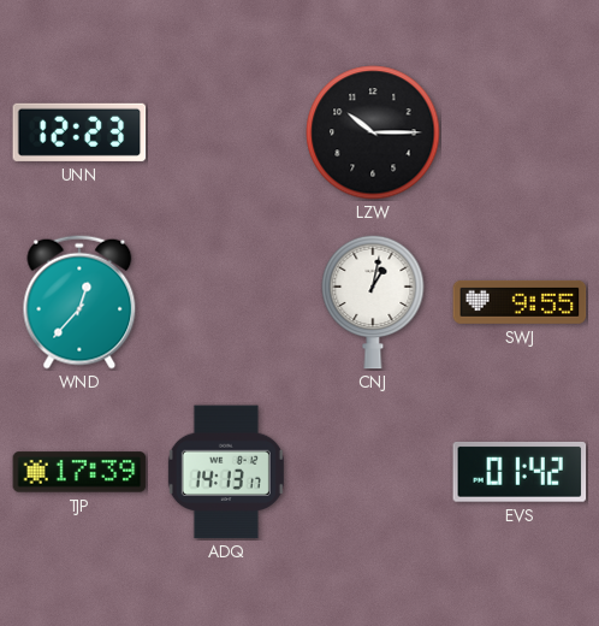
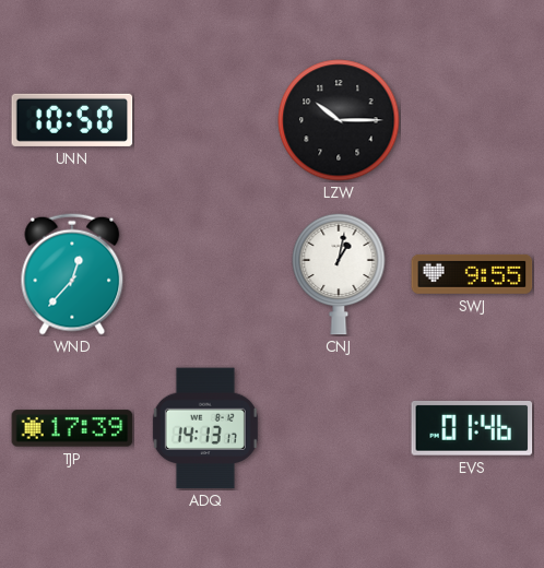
UNN: 12:23 -> 10:50 (72, 120)
EVS: 01:42 -> 01:46 (472, 428)
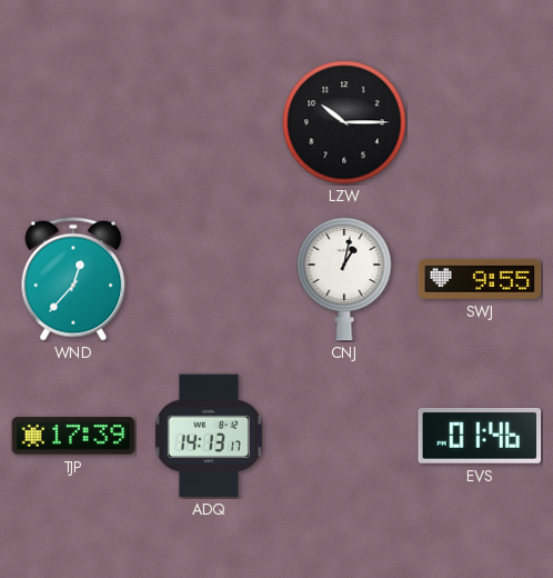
UNN: 10:50 -> none (72, 120)
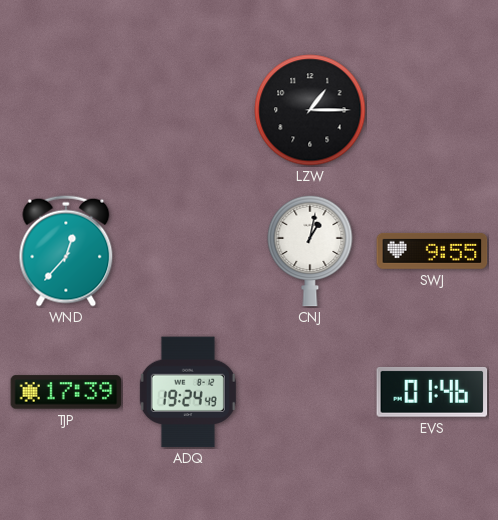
LZW: 10:15 -> 1:15 (310, 110)
ADQ: 14:13 -> 19:24 (188, 392)
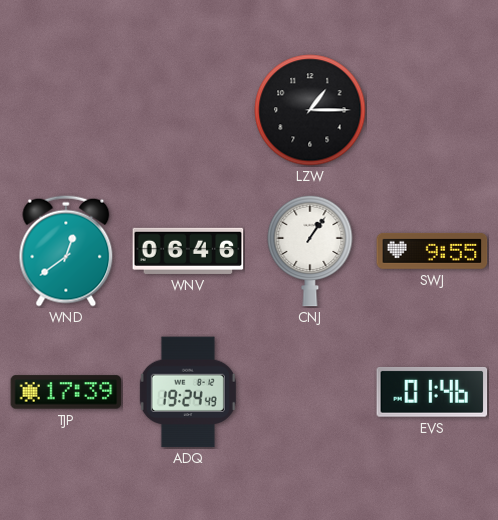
WND: 12:37 -> 12:39 (66, 251)
WNV: none -> 06:46 (188, 251)
CNJ: 1:02 -> 1:06 (310, 251)
